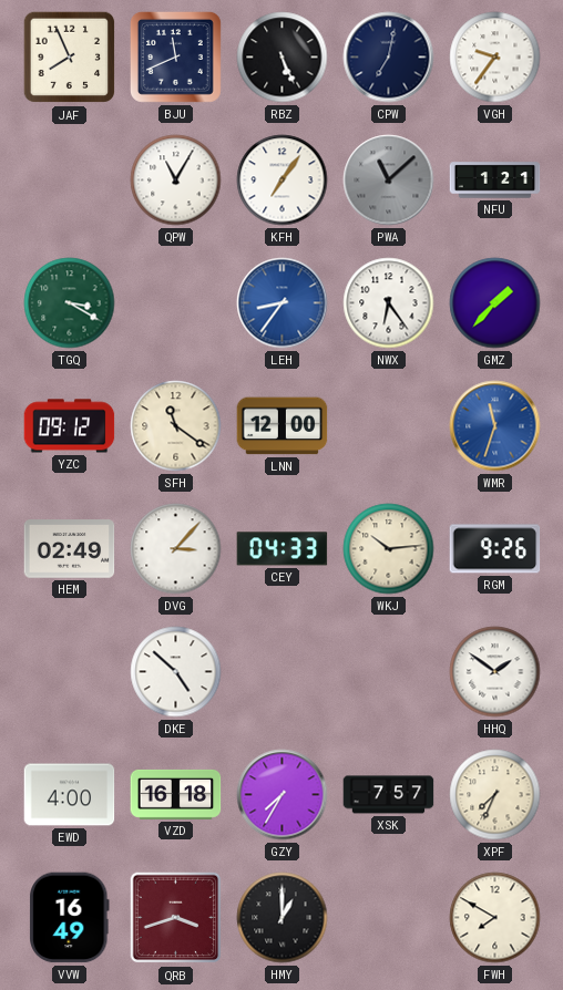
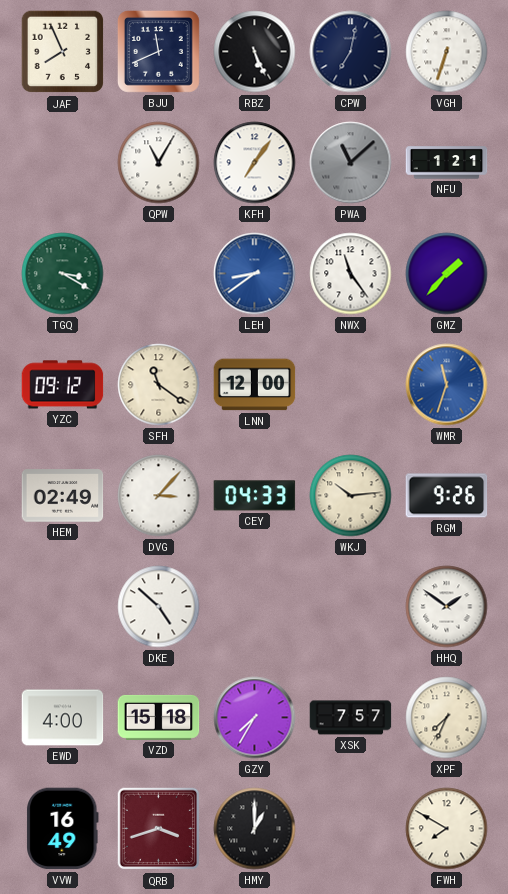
VGH: 9:36 -> 6:33 (447, 52)
LEH: 8:36 -> 8:39 (255, 274)
NWX: 6:24 -> 11:24 (351, 274)
VZD: 16:18 -> 15:18 (159, 717)
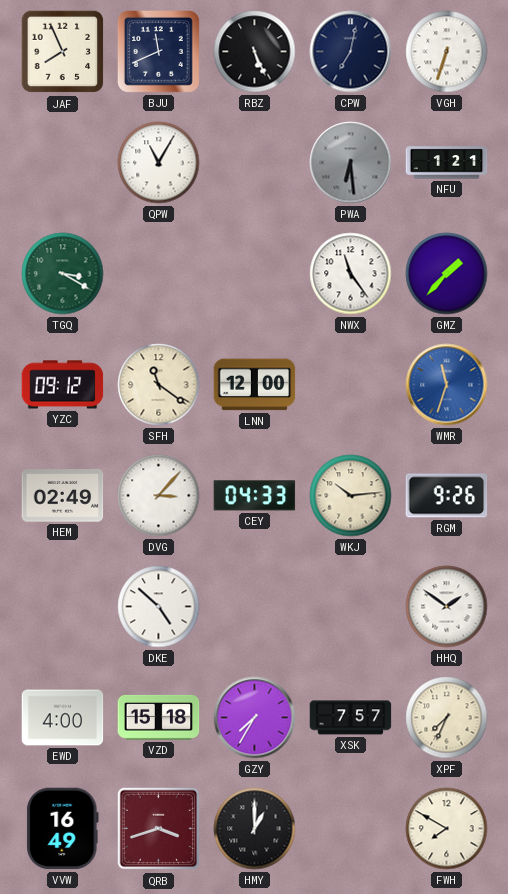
KFH: 7:06 -> none (255, 163)
PWA: 11:08 -> 6:29 (351, 163)
LEH: 8:39 -> none (255, 274)
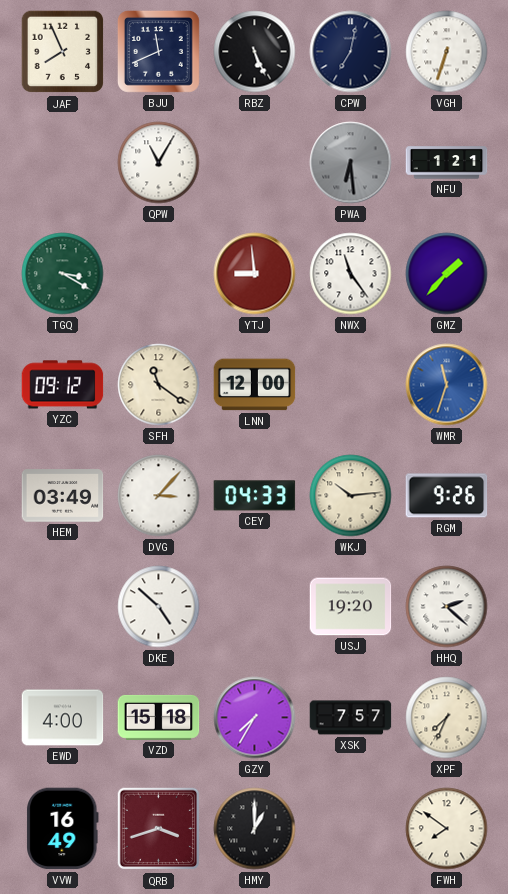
YTJ: none -> 8:59 (255, 274)
HEM: 02:49 -> 03:49 (63, 496)
USJ: none -> 19:20 (351, 607)
HHQ: 1:51 -> 2:22 (447, 607)
FWH: 7:50 -> 7:51 (447, 829)
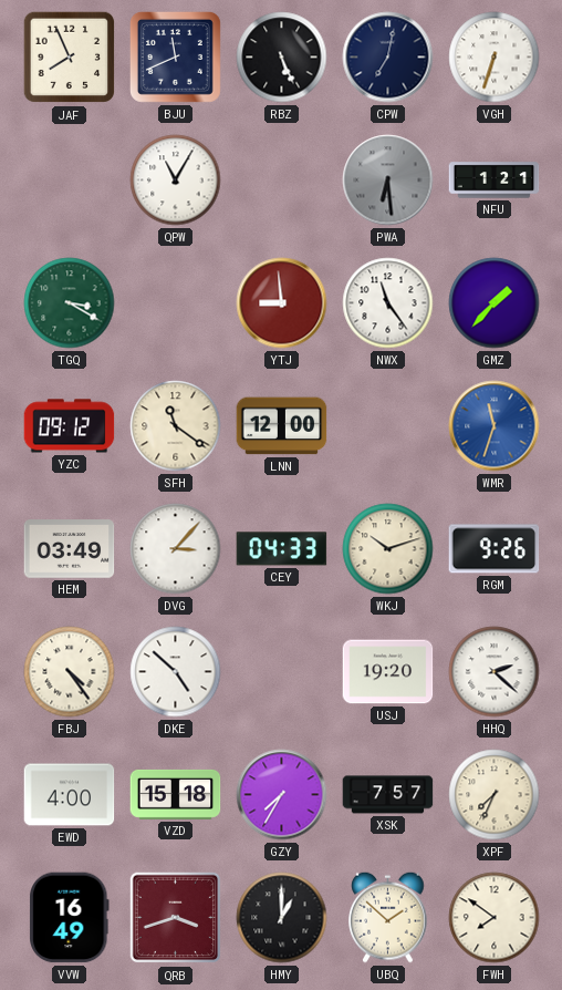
WKJ: 10:14 -> 10:12 (388, 549)
FBJ: none -> 4:24 (70, 672)
UBQ: none -> 1:52 (388, 917)
